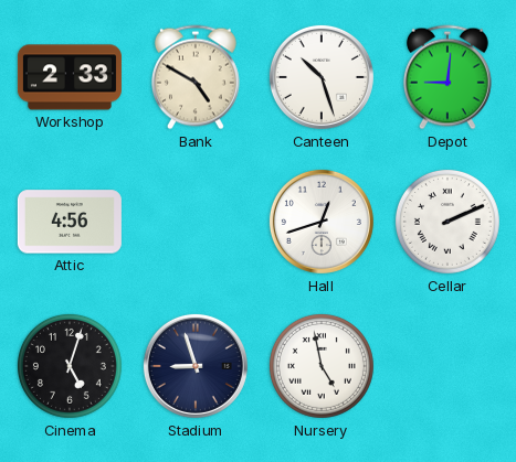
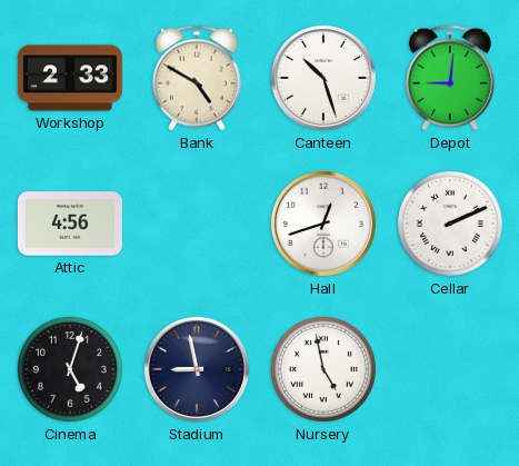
Stadium: 8:57 -> 8:58 (197, 369)
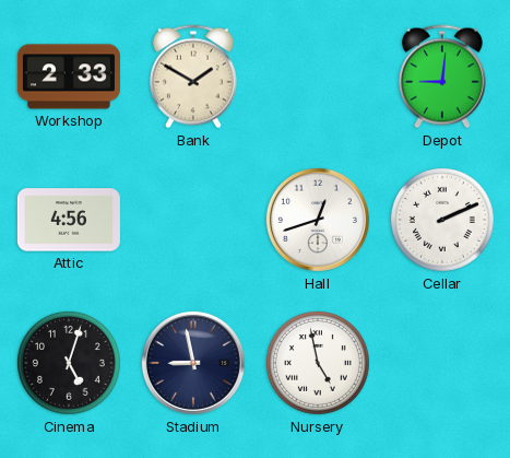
Bank: 4:50 -> 1:50 (193, 77)
Canteen: 10:27 -> none (323, 78)
